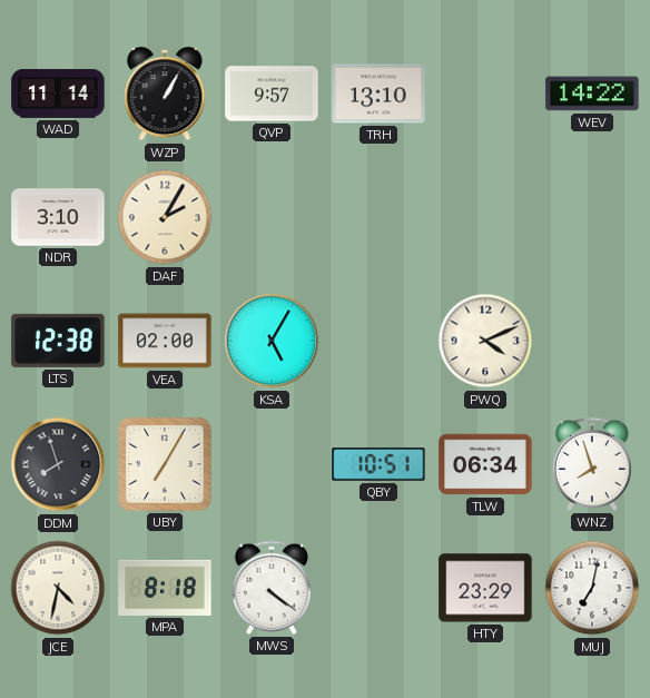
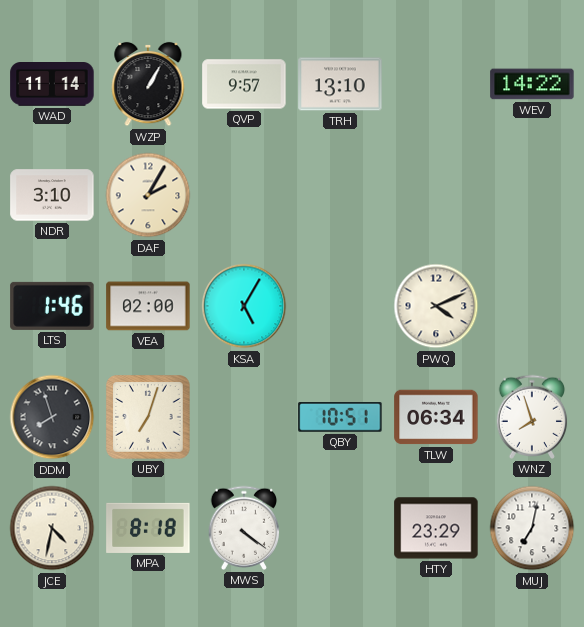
LTS: 12:38 -> 1:46 (52, 306)
UBY: 7:05 -> 7:03 (148, 417)
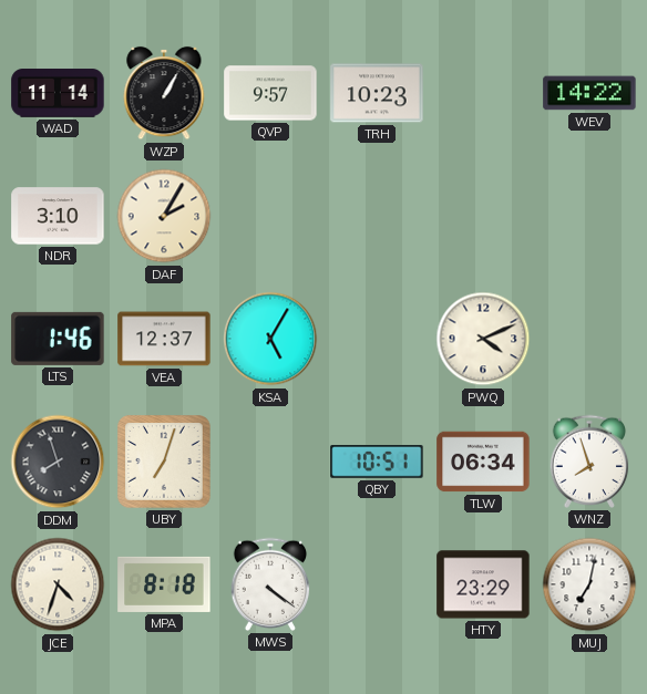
TRH: 13:10 -> 10:23 (377, 93)
VEA: 02:00 -> 12:37 (164, 339)
JCE: 4:32 -> 4:33 (58, 584)
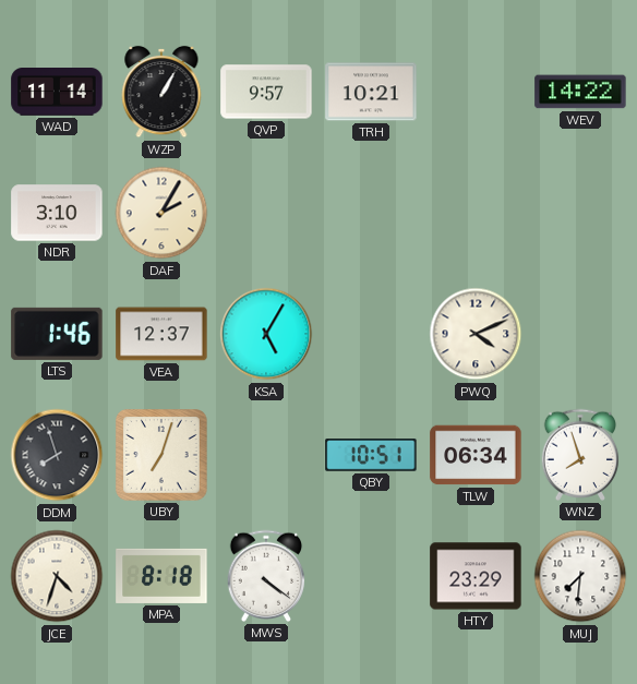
TRH: 10:23 -> 10:21 (371, 92)
MUJ: 7:02 -> 7:31 (580, 576)
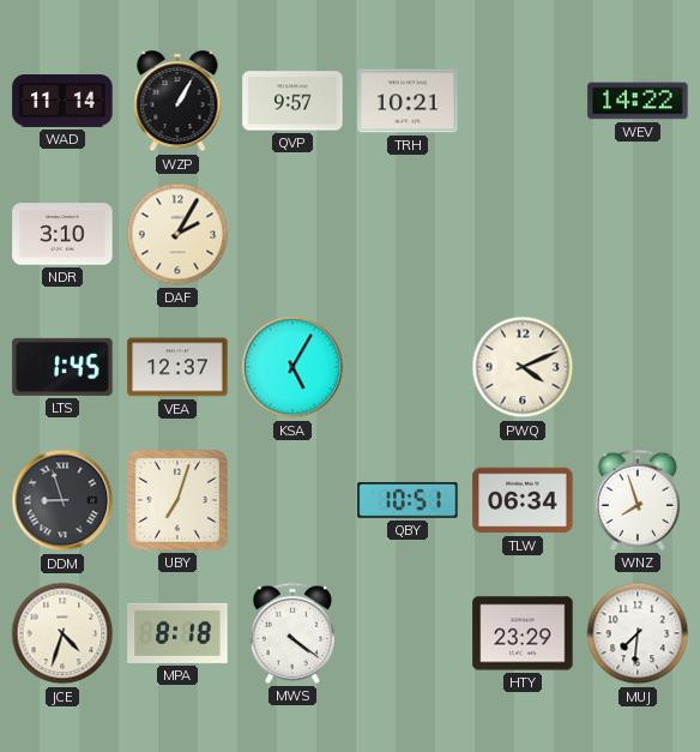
LTS: 1:46 -> 1:45 (62, 367)
DDM: 7:57 -> 8:57 (62, 500)
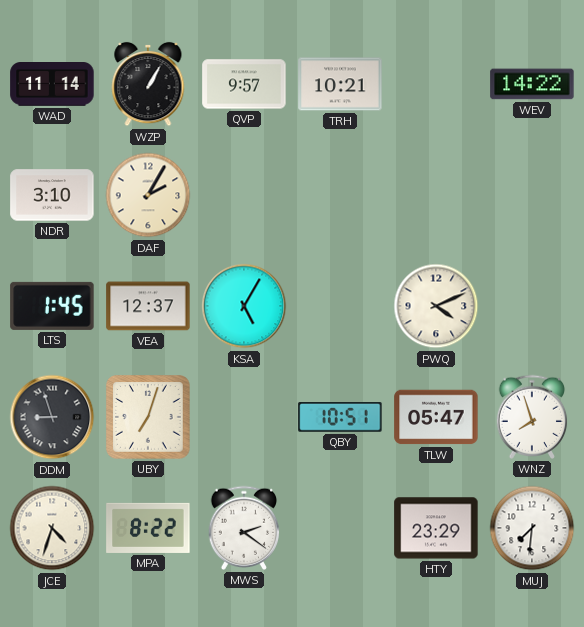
TLW: 06:34 -> 05:47 (436, 417)
MPA: 8:18 -> 8:22 (148, 528)
MWS: 4:21 -> 2:21 (244, 528)
